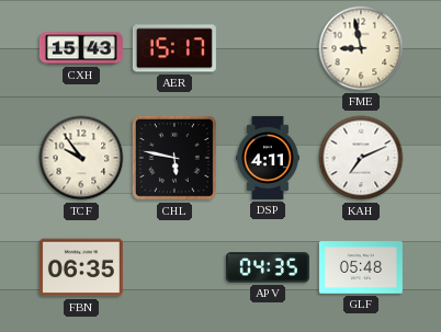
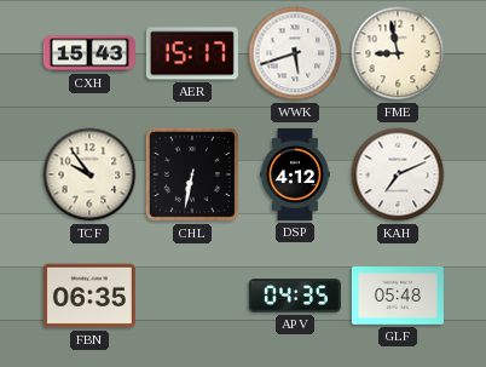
WWK: none -> 5:42 (295, 53)
CHL: 5:47 -> 6:32 (192, 174)
DSP: 4:11 -> 4:12 (296, 174)
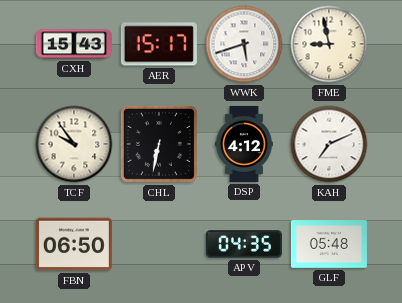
FBN: 06:35 -> 06:50 (74, 244)
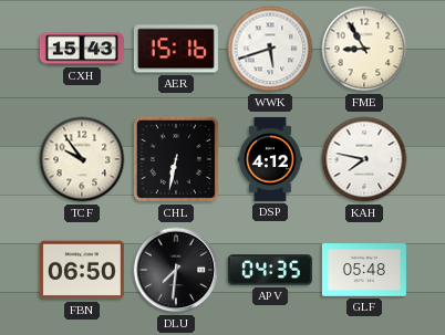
AER: 15:17 -> 15:16 (176, 49)
FME: 8:58 -> 8:55 (364, 49)
KAH: 7:11 -> 7:47 (364, 159)
DLU: none -> 7:31 (176, 270)
